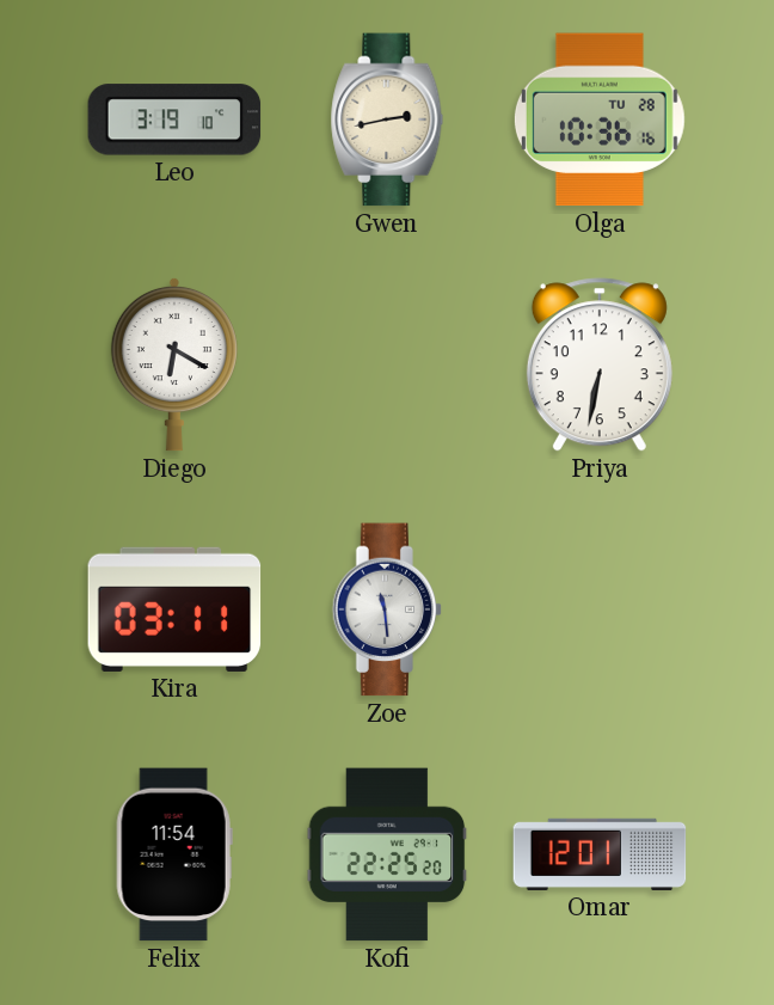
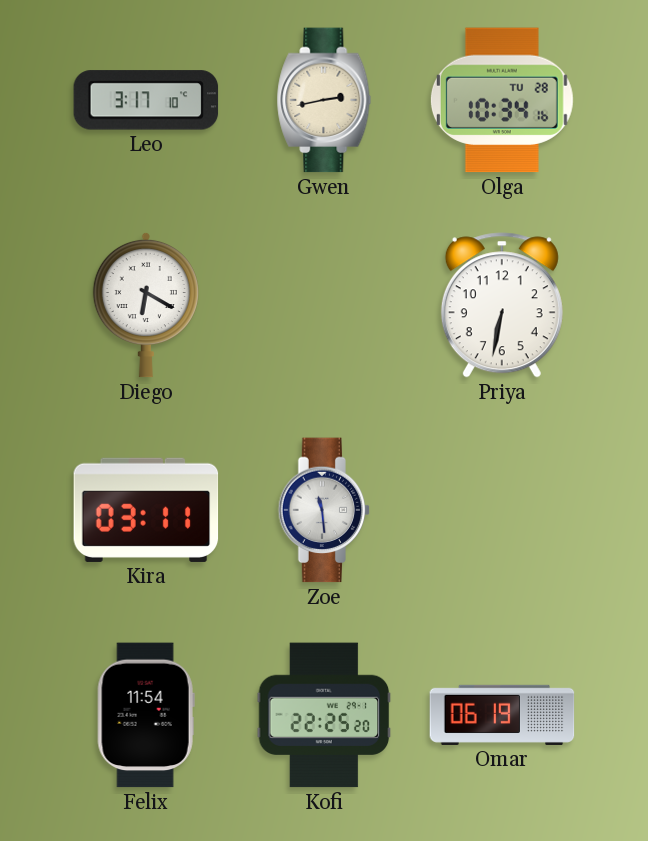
Leo: 3:19 -> 3:17 (146, 100)
Olga: 10:36 -> 10:34 (502, 100)
Omar: 12:01 -> 06:19 (502, 715)
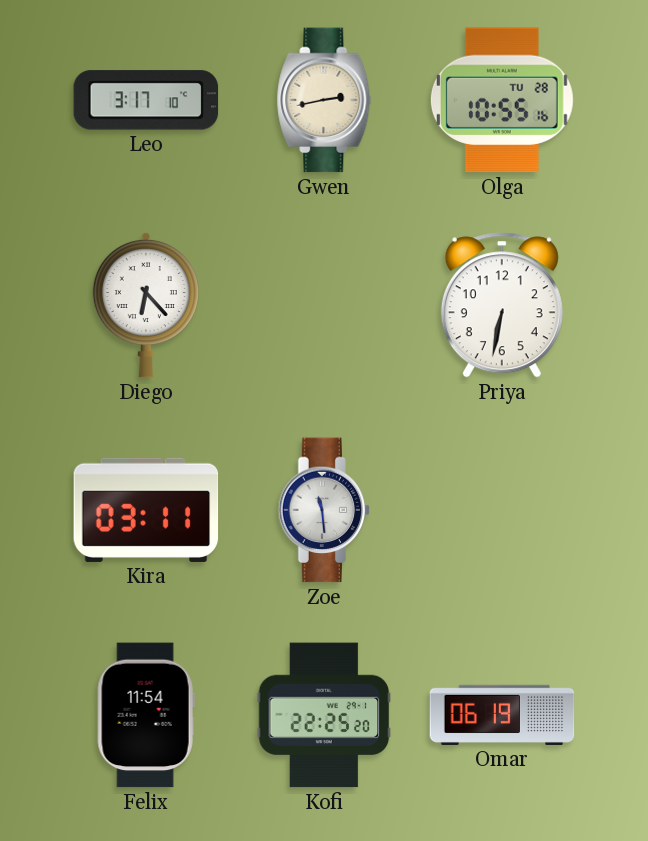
Olga: 10:34 -> 10:55 (502, 100)
Diego: 6:20 -> 6:23 (146, 305)
